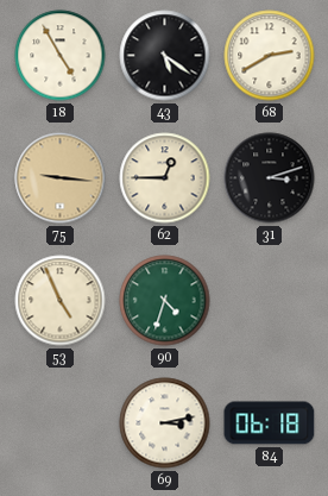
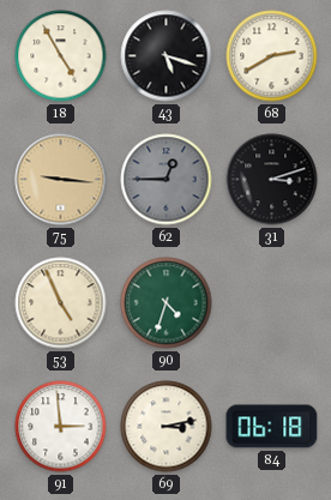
43: 5:21 -> 5:18 (167, 56)
62 dial: cream -> grey (167, 180)
91: none -> 2:59 (61, 427)
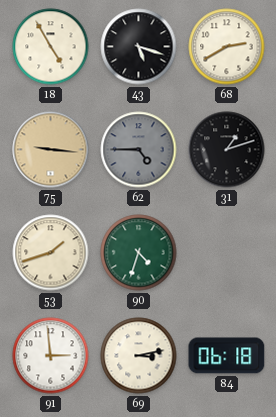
62: 12:45 -> 4:45 (139, 150)
31: 3:12 -> 1:12 (227, 150)
53: 4:56 -> 1:42 (51, 253)
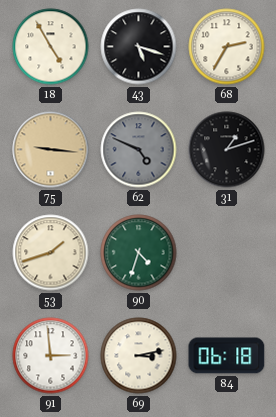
68: 2:40 -> 2:35 (227, 47)
62: 4:45 -> 4:49 (139, 150)
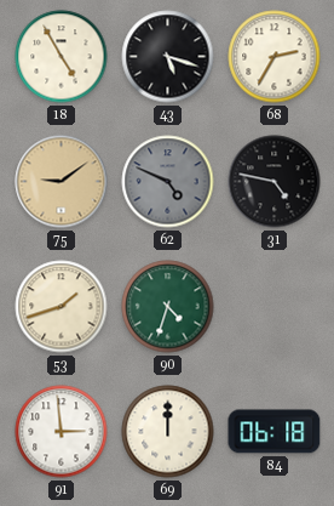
75: 9:16 -> 9:09 (62, 182)
31: 1:12 -> 4:47 (275, 182)
69: 3:13 -> 12:00 (168, 432)
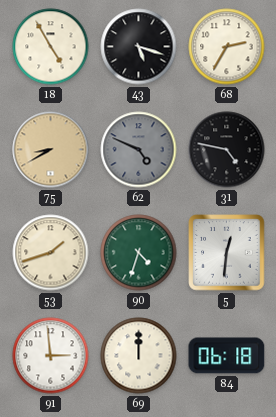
75: 9:09 -> 8:40 (51, 150)
5: none -> 12:31 (227, 253)
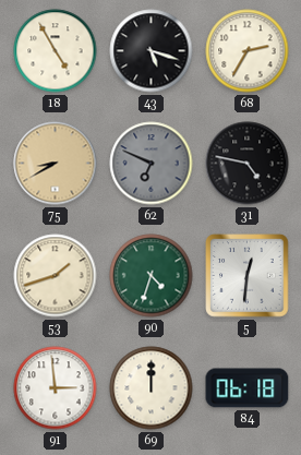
62: 4:49 -> 6:49 (152, 164)
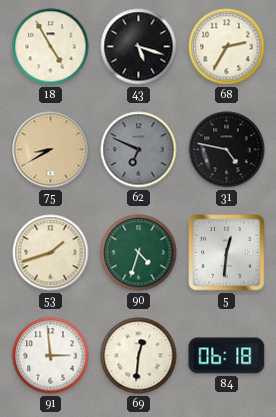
69: 12:00 -> 12:31 (139, 356)
